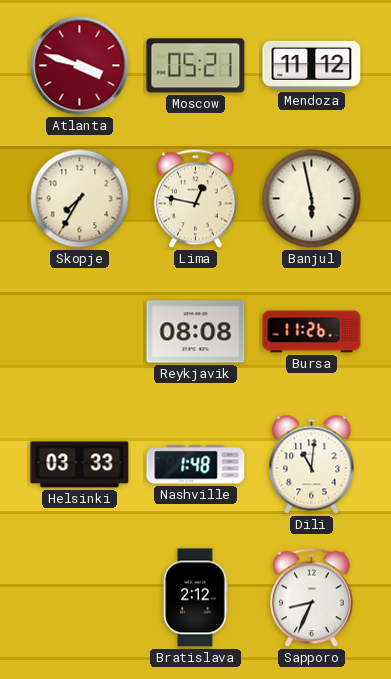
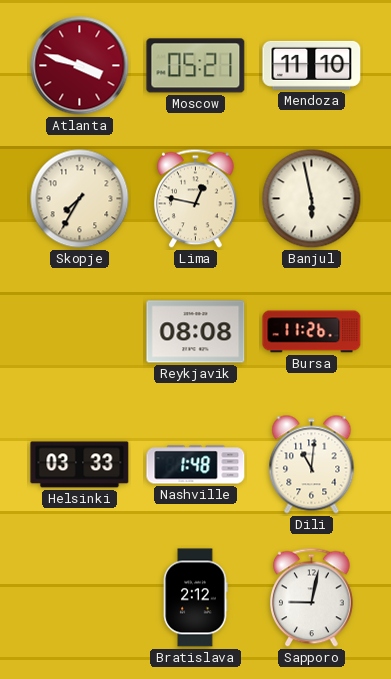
Mendoza: 11:12 -> 11:10 (312, 65)
Sapporo: 8:34 -> 9:02 (312, 598)
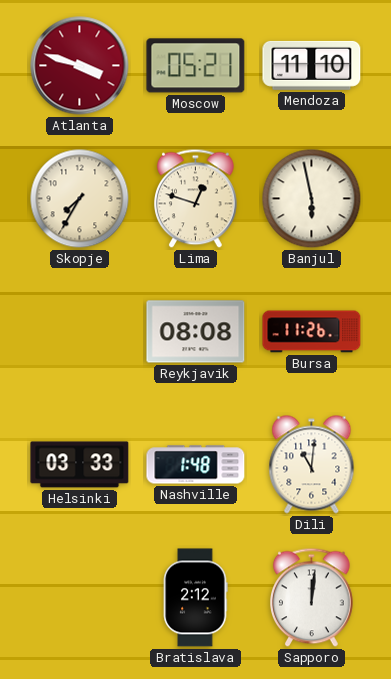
Lima: 12:47 -> 12:48 (196, 199)
Sapporo: 9:02 -> 12:01 (312, 598)
